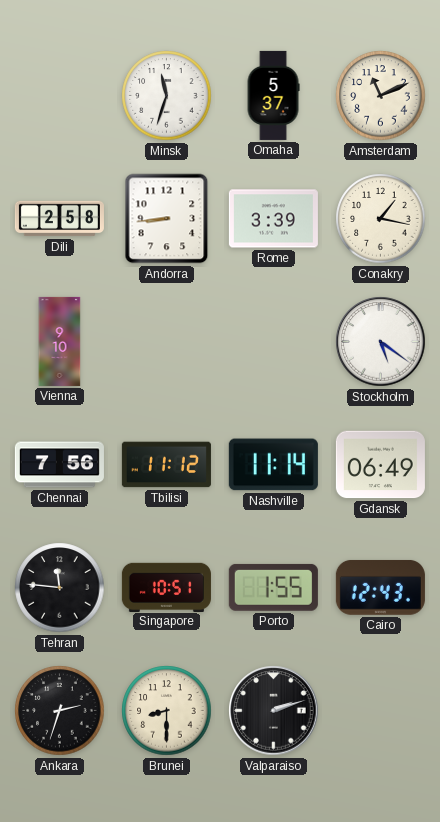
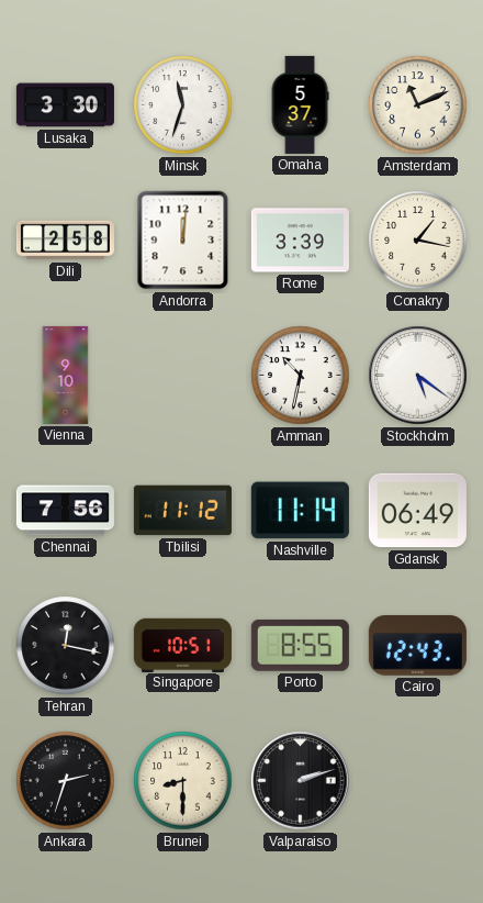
Lusaka: none -> 3:30 (65, 105)
Andorra: 8:44 -> 12:01 (183, 241)
Amman: none -> 10:32 (301, 376)
Tehran: 11:46 -> 12:17 (66, 646)
Porto: 1:55 -> 8:55 (300, 645)
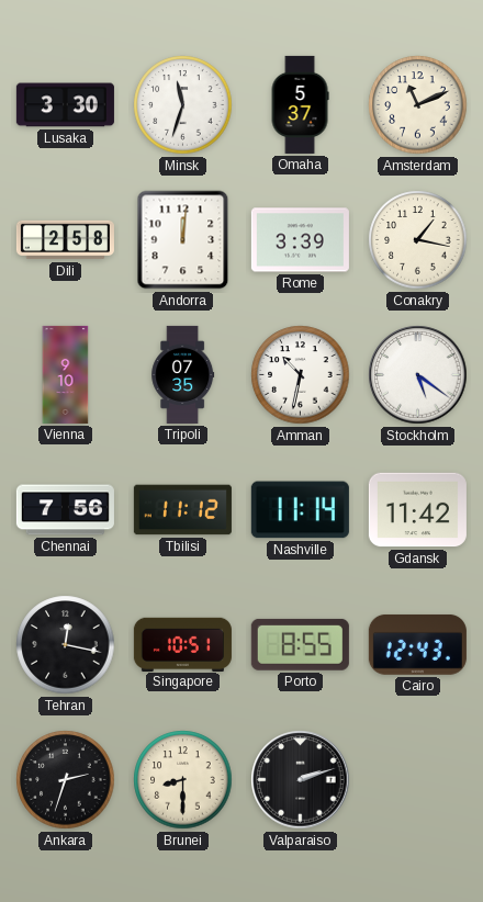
Tripoli: none -> 07:35 (183, 374)
Gdansk: 06:49 -> 11:42 (417, 510)
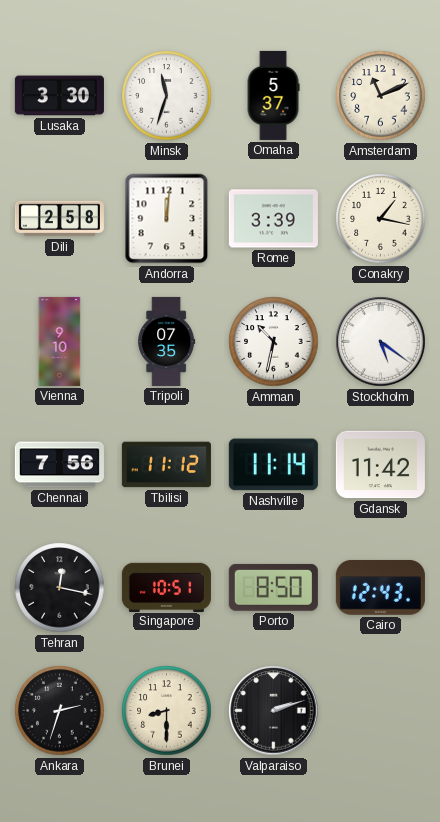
Porto: 8:55 -> 8:50 (273, 587)
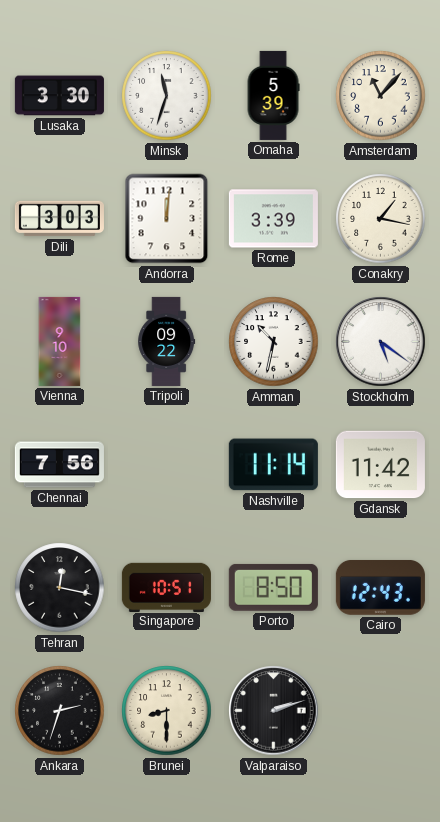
Omaha: 5:37 -> 5:39 (273, 95)
Amsterdam: 11:11 -> 11:07 (381, 96)
Dili: 2:58 -> 3:03 (59, 219)
Tripoli: 07:35 -> 09:22 (167, 341)
Tbilisi: 11:12 -> none (166, 465)
